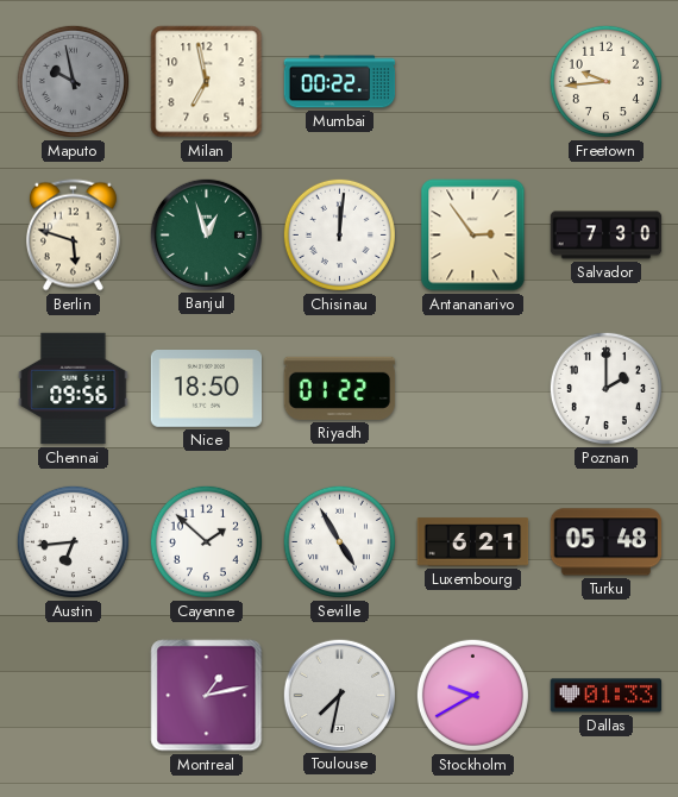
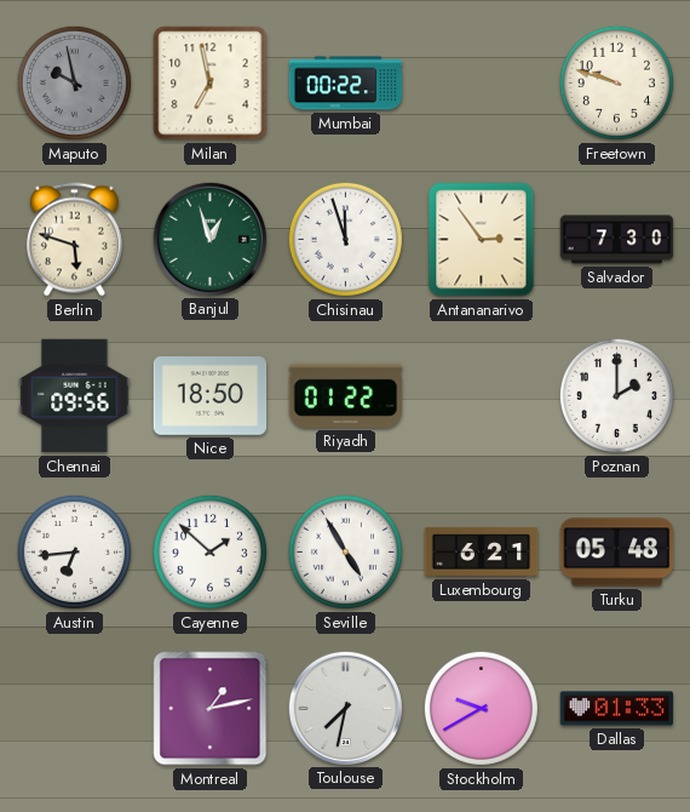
Freetown: 9:44 -> 9:48 (616, 82)
Chisinau: 12:01 -> 11:57 (345, 239)
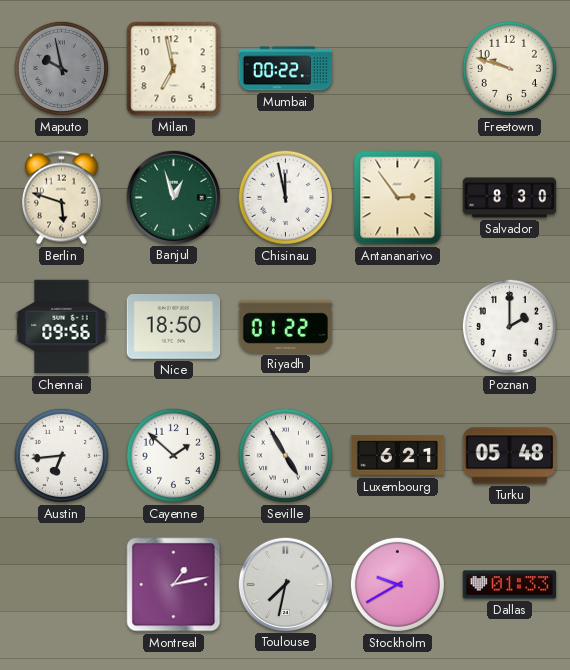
Chisinau: 11:57 -> 11:58 (285, 197)
Salvador: 7:30 -> 8:30 (510, 198)
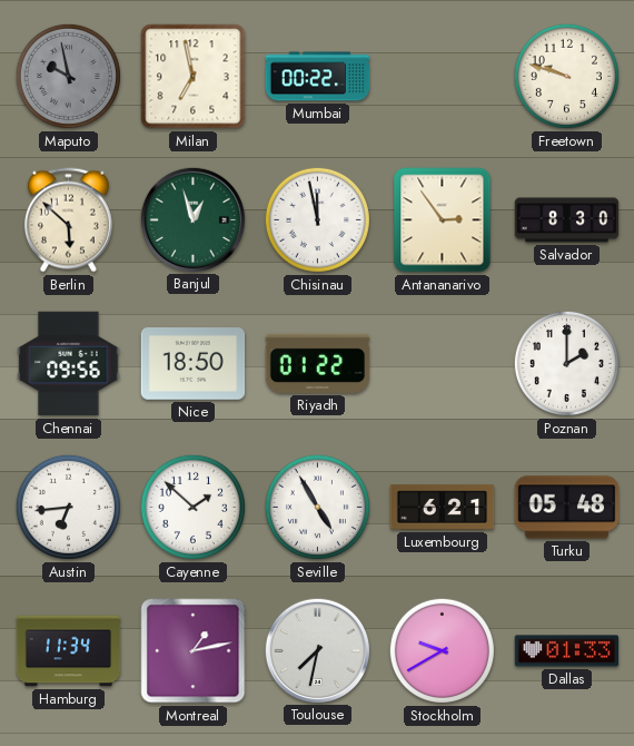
Berlin: 5:48 -> 5:52 (68, 220)
Hamburg: none -> 11:34 (69, 651)
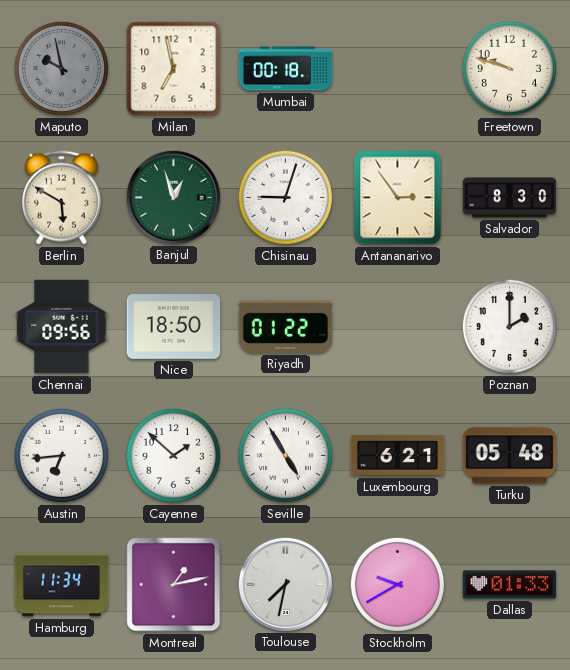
Mumbai: 00:22 -> 00:18 (286, 69)
Berlin: 5:52 -> 5:50 (61, 198)
Chisinau: 11:58 -> 9:03 (285, 197)
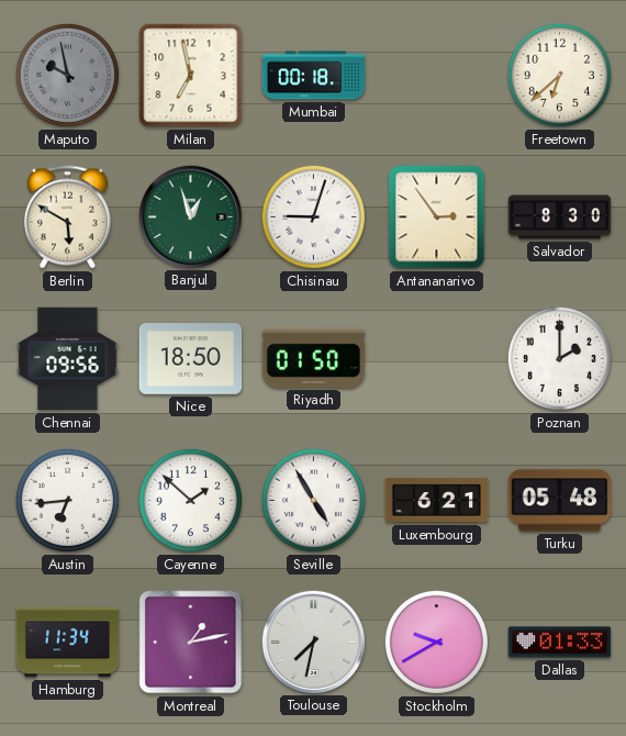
Freetown: 9:48 -> 6:38 (559, 75)
Riyadh: 01:22 -> 01:50 (314, 358)
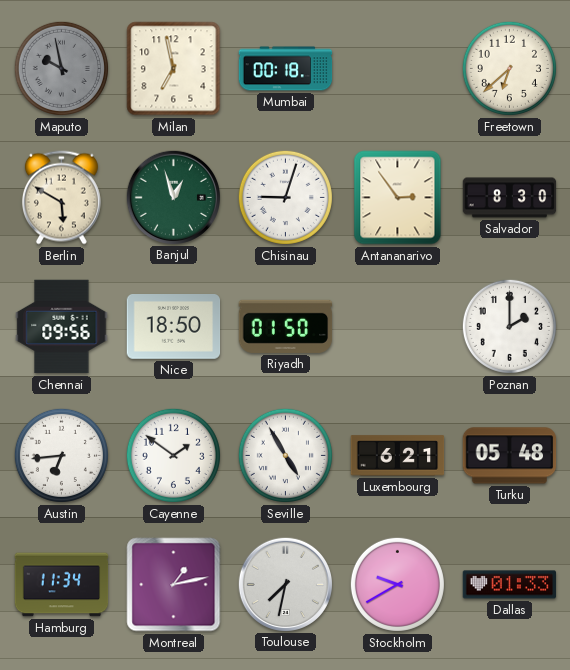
Cayenne: 1:52 -> 1:51 (173, 455)
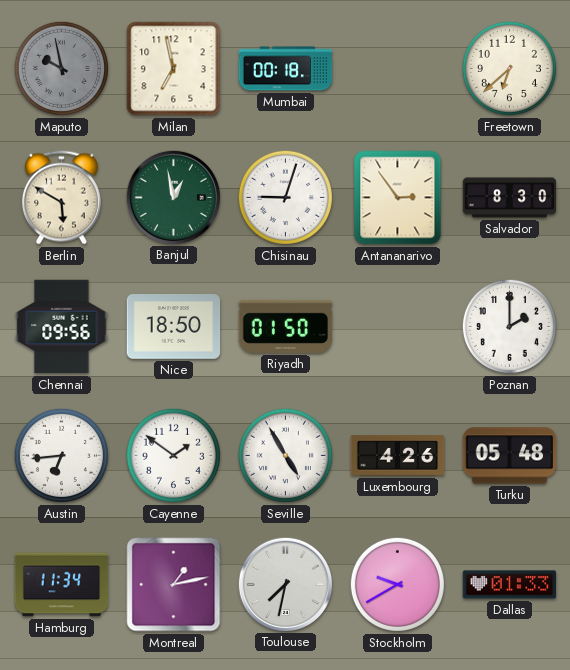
Banjul: 12:57 -> 12:58 (173, 197)
Luxembourg: 6:21 -> 4:26 (398, 456)
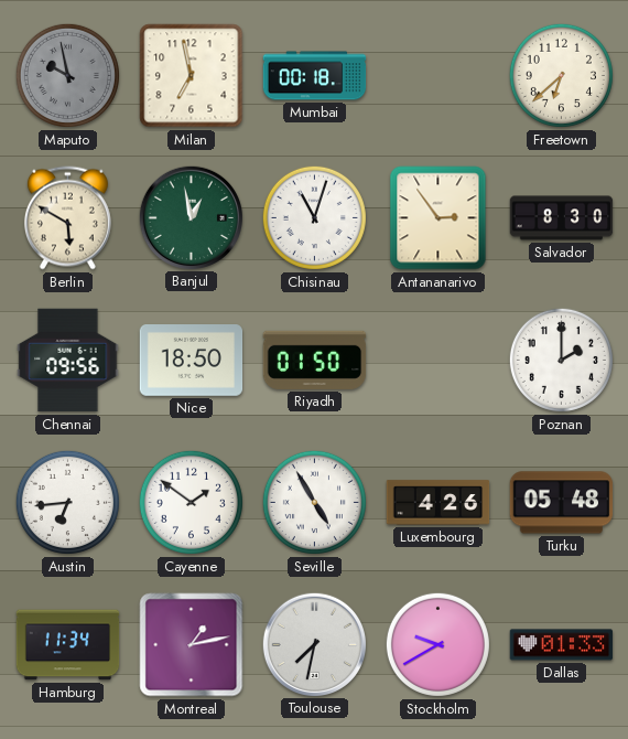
Chisinau: 9:03 -> 11:03 (314, 217)
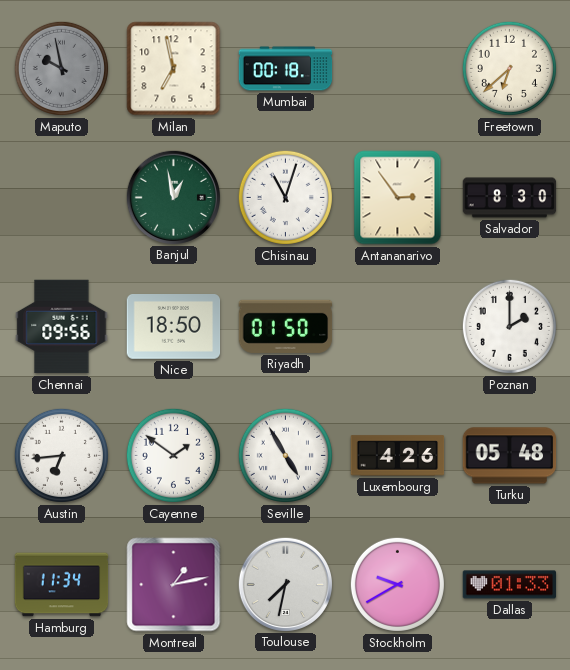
Berlin: 5:50 -> none (67, 218)
